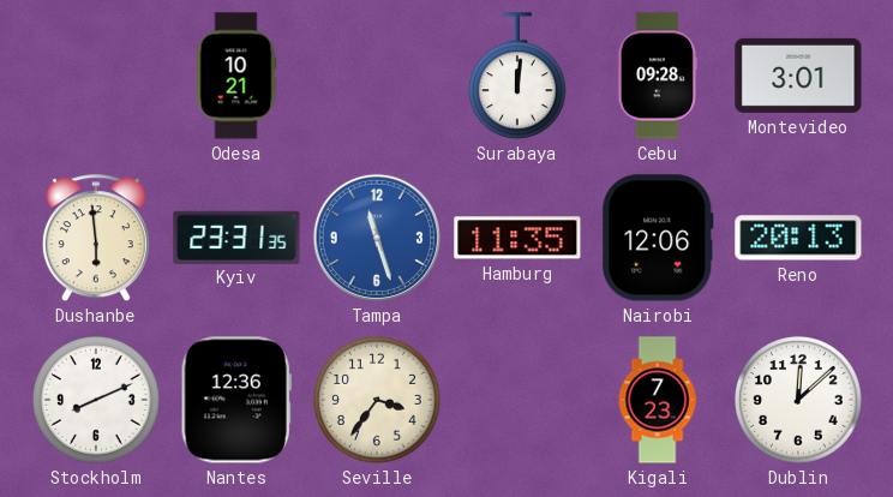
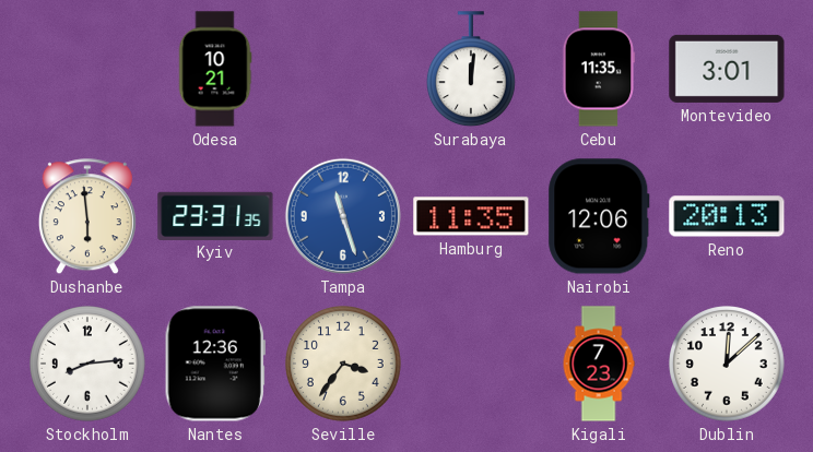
Cebu: 09:28 -> 11:35 (599, 69)
Stockholm: 8:11 -> 8:14 (89, 365)
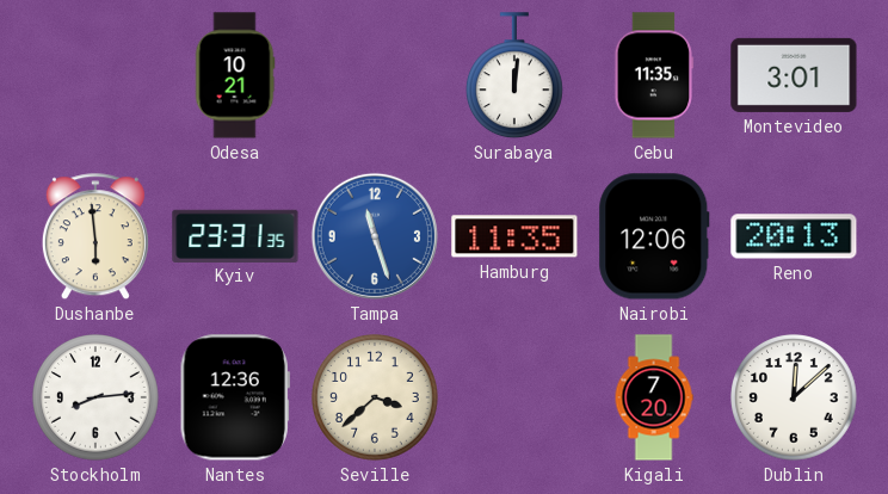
Seville: 3:36 -> 3:38 (376, 399)
Kigali: 7:23 -> 7:20 (654, 397)
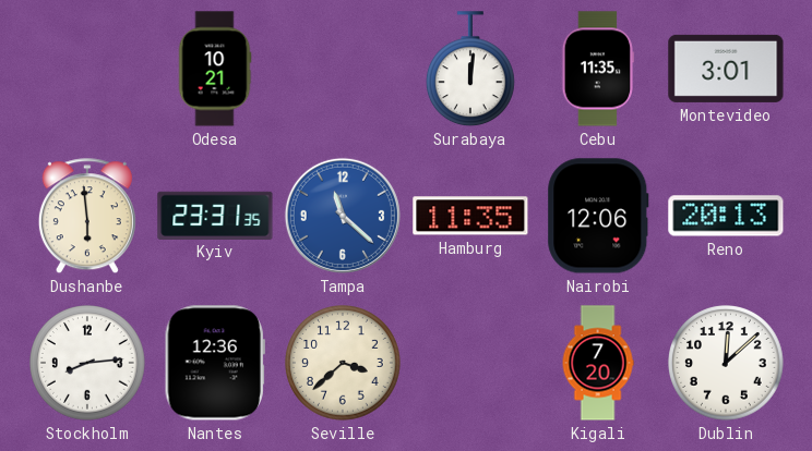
Tampa: 11:27 -> 11:22 (343, 216)
